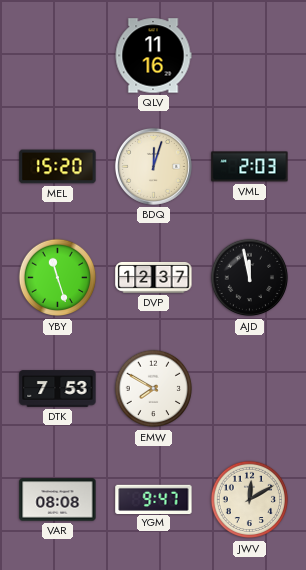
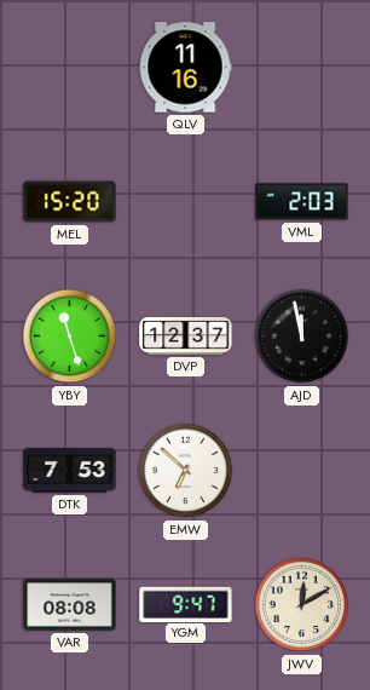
BDQ: 12:03 -> none (153, 166)
EMW: 7:50 -> 6:52 (186, 471)
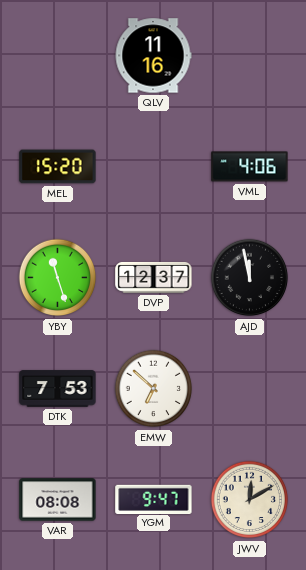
VML: 2:03 -> 4:06 (250, 167)
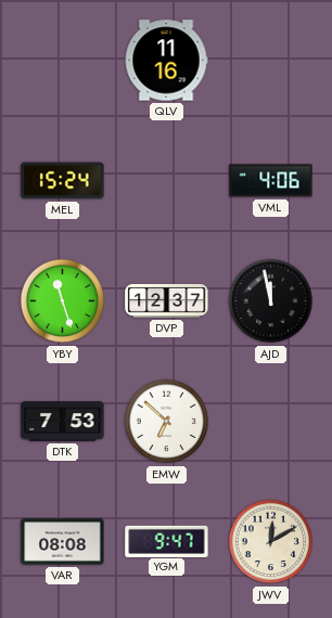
MEL: 15:20 -> 15:24 (63, 181)
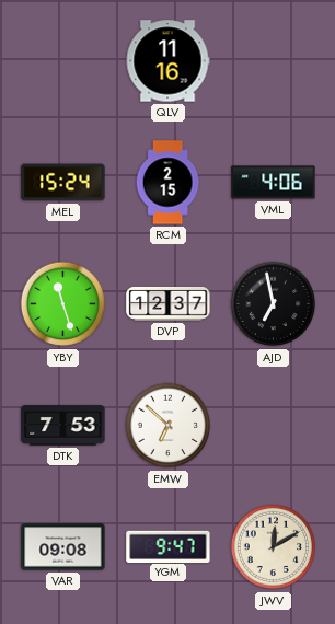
RCM: none -> 2:15 (168, 183)
AJD: 11:58 -> 6:58 (274, 304)
VAR: 08:08 -> 09:08 (63, 547)
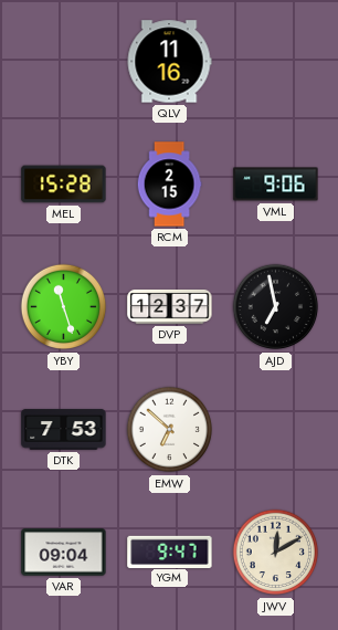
MEL: 15:24 -> 15:28 (64, 185)
VML: 4:06 -> 9:06 (276, 185)
VAR: 09:08 -> 09:04 (64, 553)
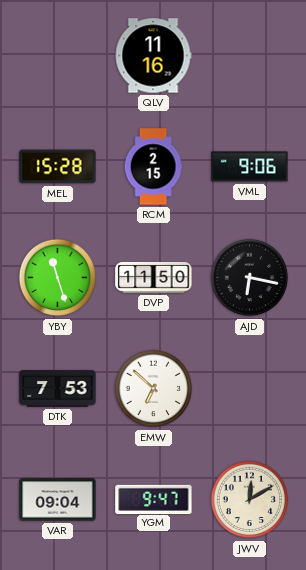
DVP: 12:37 -> 11:50 (154, 277)
AJD: 6:58 -> 6:17 (250, 278)
